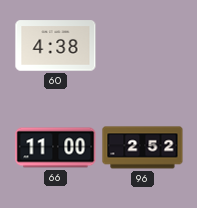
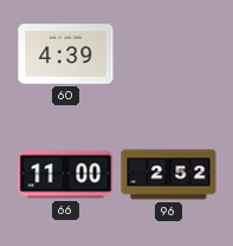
60: 4:38 -> 4:39 (66, 54)
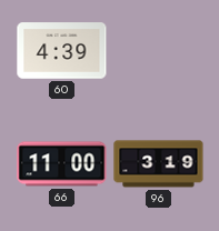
96: 2:52 -> 3:19 (159, 164)
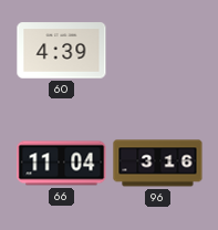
66: 11:00 -> 11:04 (62, 164)
96: 3:19 -> 3:16 (158, 164)
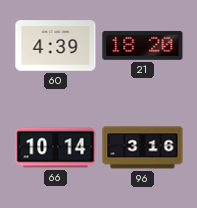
21: none -> 18:20 (143, 45)
66: 11:04 -> 10:14 (56, 148)
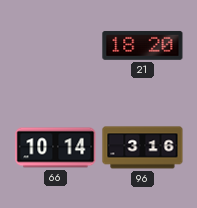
60: 4:39 -> none (56, 46)
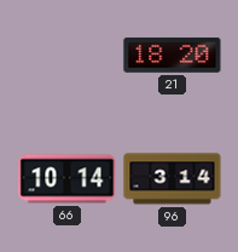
96: 3:16 -> 3:14 (173, 179)
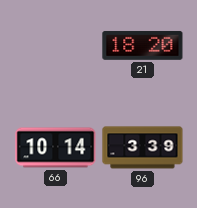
96: 3:14 -> 3:39 (143, 148)
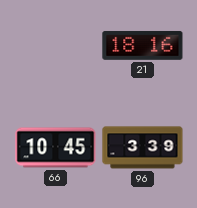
21: 18:20 -> 18:16 (143, 45)
66: 10:14 -> 10:45 (56, 148)
